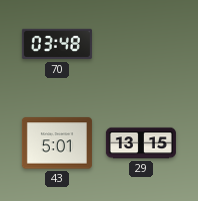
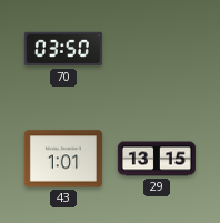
70: 03:48 -> 03:50 (63, 49)
43: 5:01 -> 1:01 (63, 159)
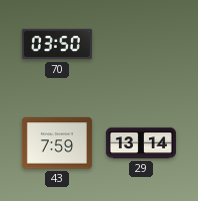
43: 1:01 -> 7:59 (57, 143)
29: 13:15 -> 13:14 (141, 143)
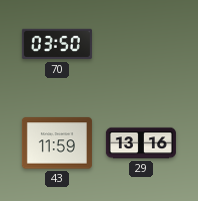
43: 7:59 -> 11:59 (57, 143)
29: 13:14 -> 13:16 (141, 143)
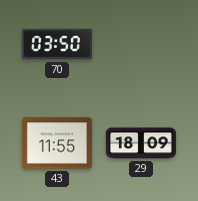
43: 11:59 -> 11:55 (57, 143)
29: 13:16 -> 18:09 (141, 143)
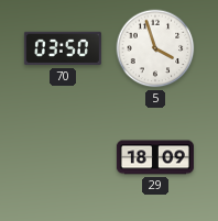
5: none -> 3:57 (155, 48)
43: 11:55 -> none (57, 143)
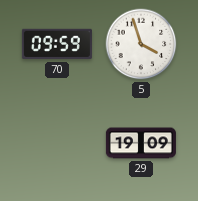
70: 03:50 -> 09:59 (57, 44)
29: 18:09 -> 19:09 (141, 143)
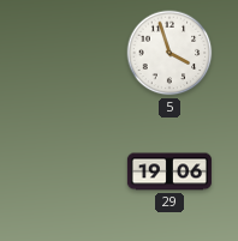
70: 09:59 -> none (57, 44)
29: 19:09 -> 19:06 (169, 171)
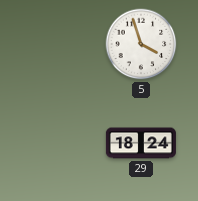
29: 19:06 -> 18:24 (141, 143)
